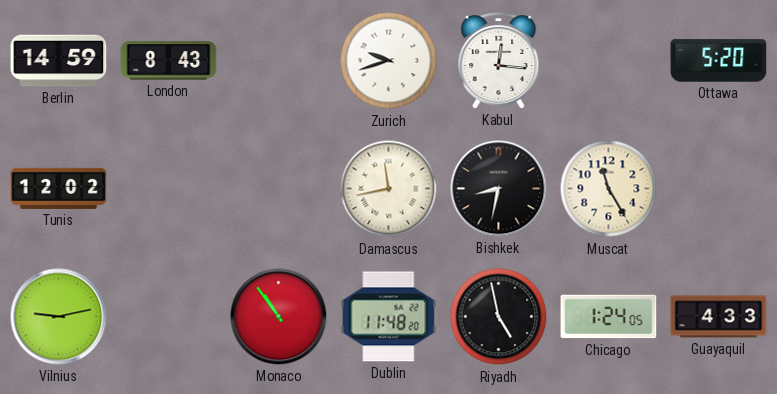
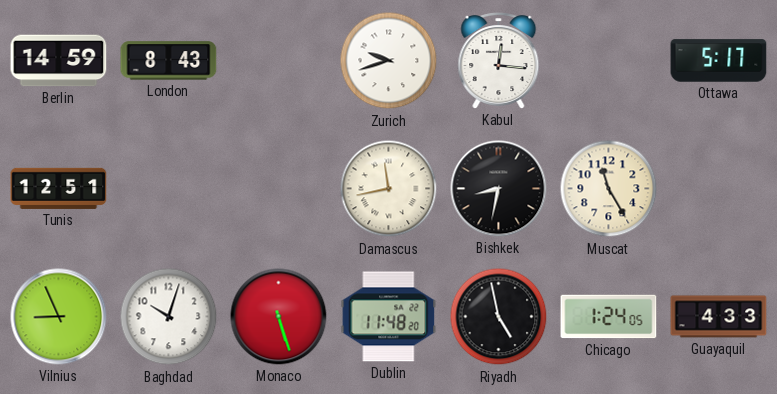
Ottawa: 5:20 -> 5:17 (719, 61)
Tunis: 12:02 -> 12:51 (59, 188)
Vilnius: 9:13 -> 8:56 (59, 317)
Baghdad: none -> 10:03 (169, 317)
Monaco: 10:54 -> 5:27 (279, 317)
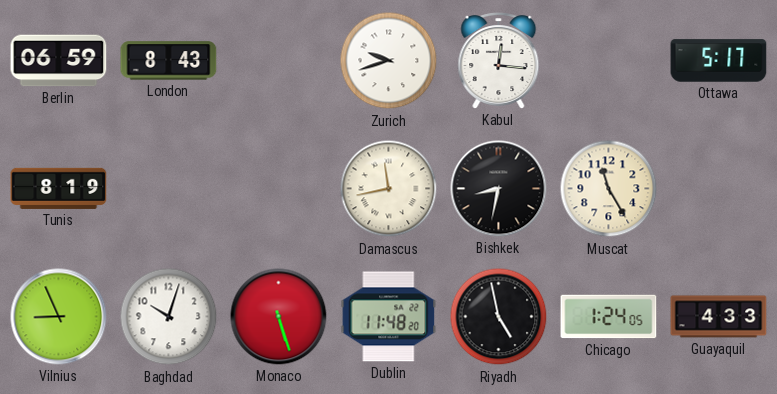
Berlin: 14:59 -> 06:59 (59, 61)
Tunis: 12:51 -> 8:19 (59, 188)
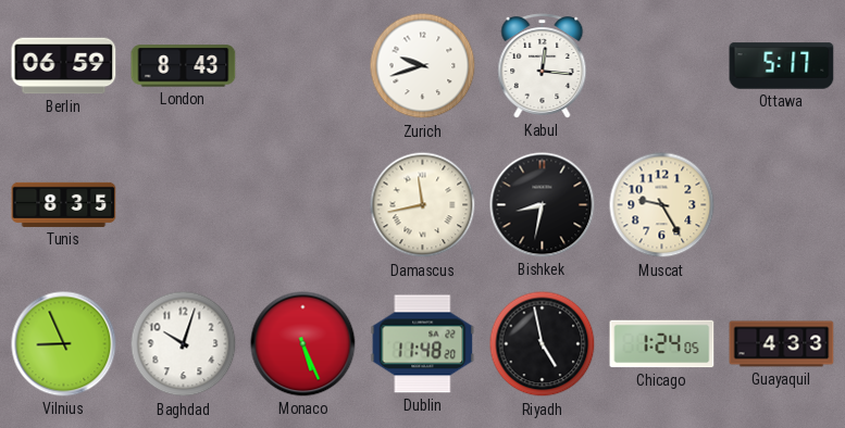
Tunis: 8:19 -> 8:35 (64, 204)
Muscat: 11:25 -> 9:25 (662, 205)
Monaco: 5:27 -> 5:26 (303, 344)
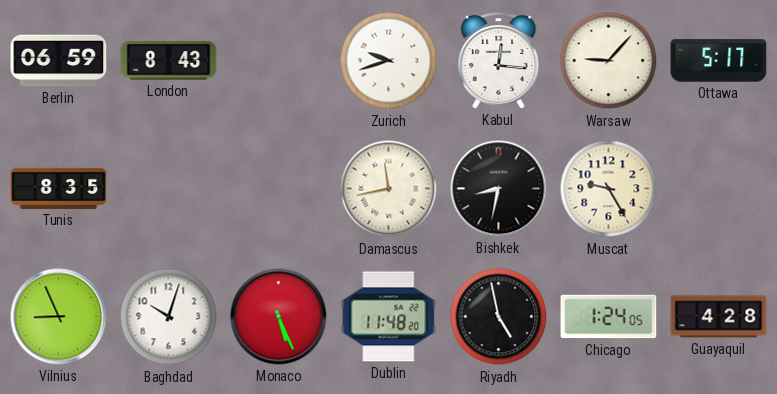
Warsaw: none -> 9:07 (609, 61)
Guayaquil: 4:33 -> 4:28 (719, 317)
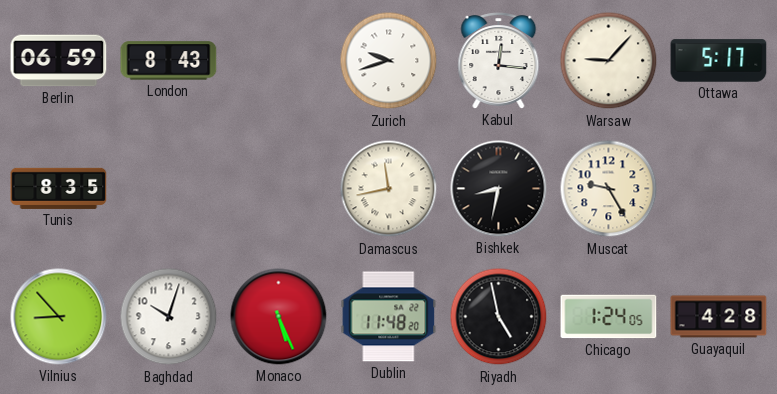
Vilnius: 8:56 -> 8:53 (59, 317)
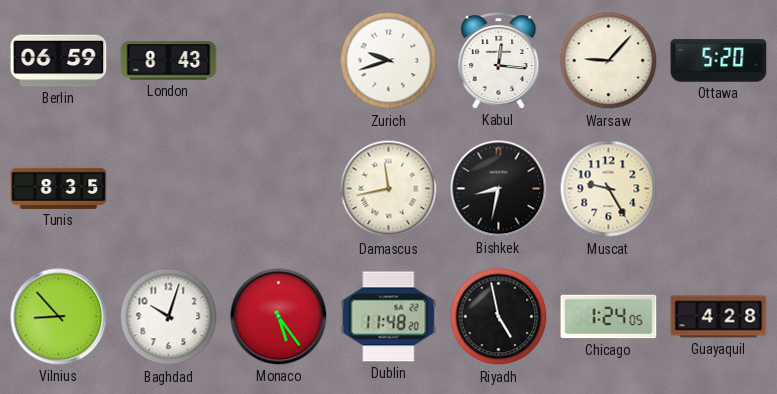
Ottawa: 5:17 -> 5:20 (719, 61)
Monaco: 5:26 -> 5:24 (279, 317)
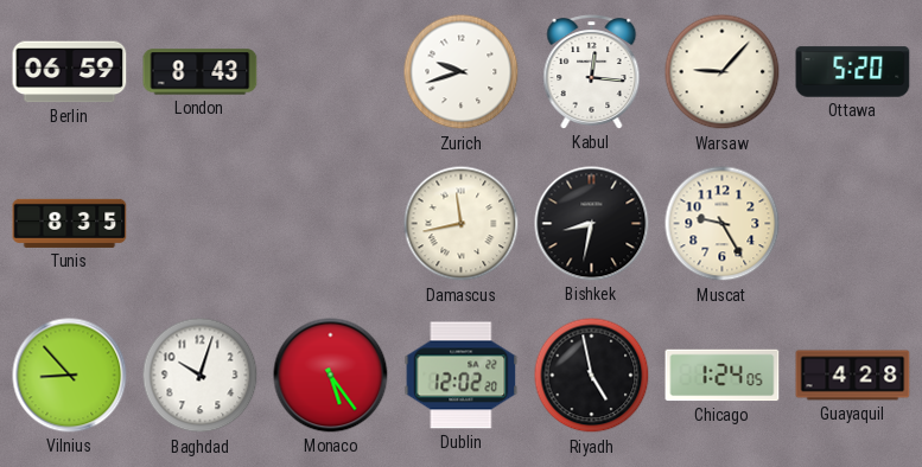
Dublin: 11:48 -> 12:02 (462, 376)
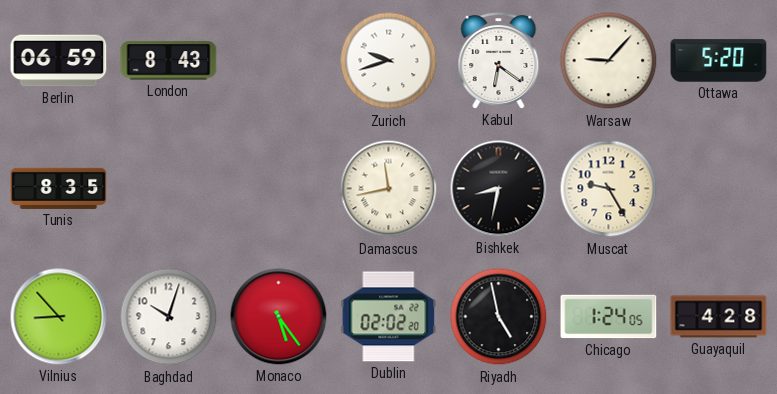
Kabul: 12:16 -> 6:21 (499, 61)
Dublin: 12:02 -> 02:02 (389, 317)
